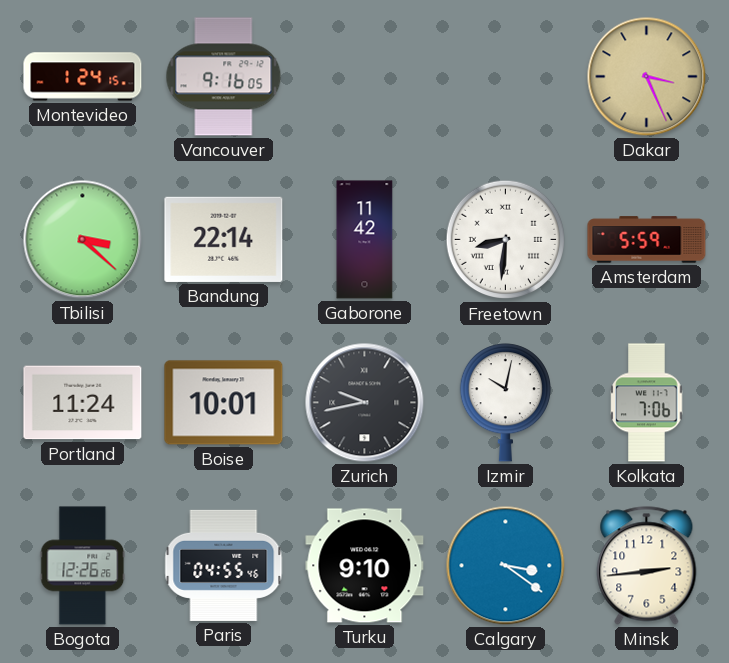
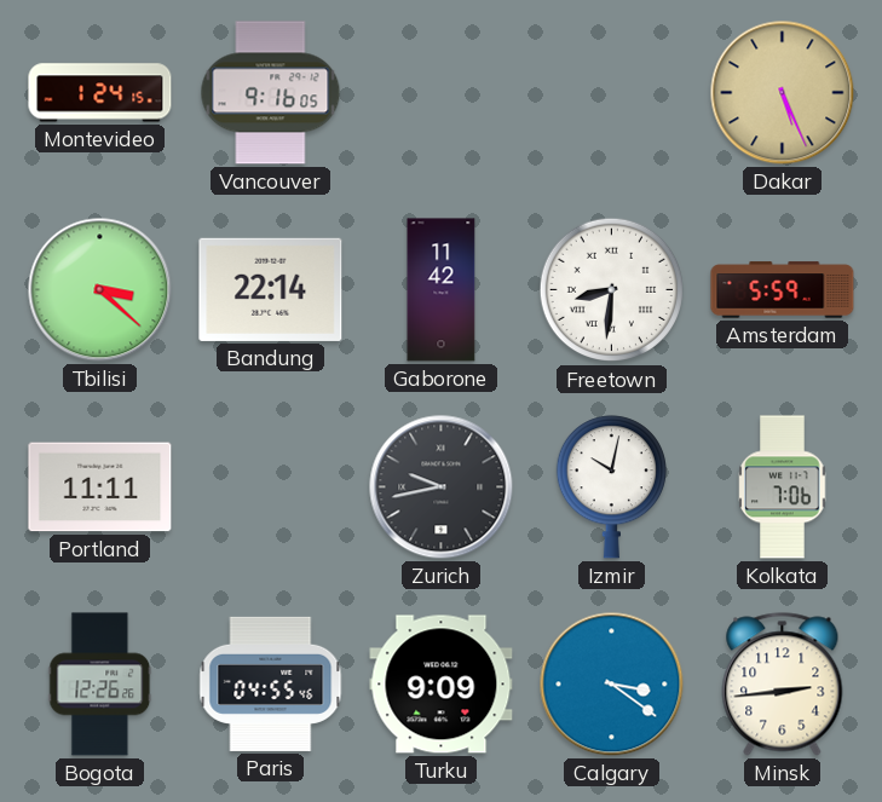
Dakar: 3:26 -> 5:26 (783, 93)
Portland: 11:24 -> 11:11 (100, 487)
Boise: 10:01 -> none (224, 403)
Turku: 9:10 -> 9:09 (442, 685)
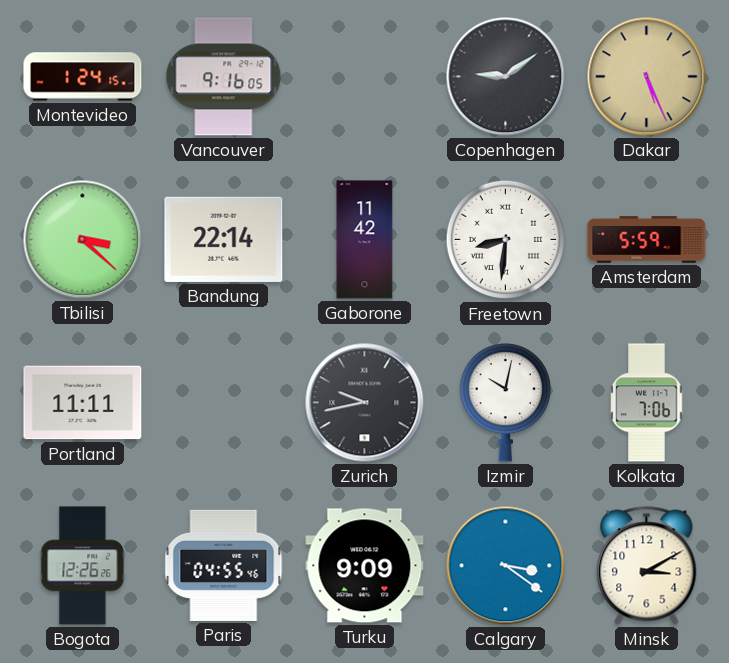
Copenhagen: none -> 9:09 (506, 77)
Minsk: 2:44 -> 3:10 (647, 566)
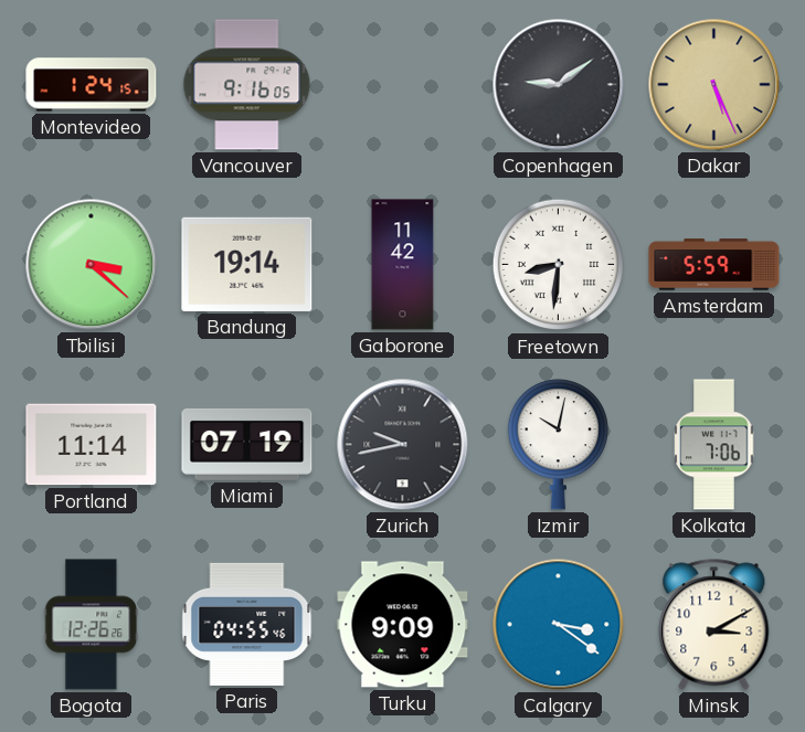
Bandung: 22:14 -> 19:14 (247, 264)
Portland: 11:11 -> 11:14 (92, 445)
Miami: none -> 07:19 (247, 444)
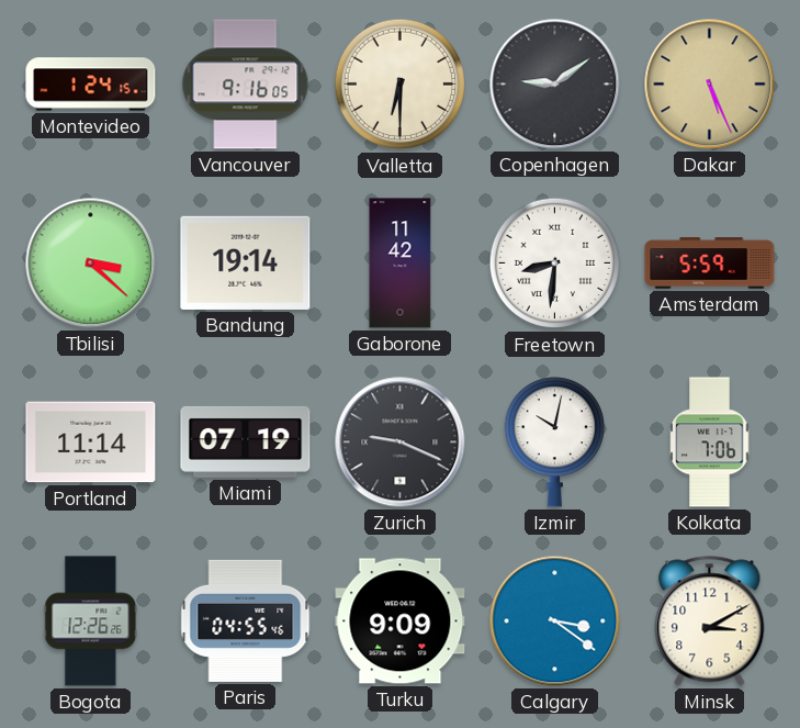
Valletta: none -> 6:30 (401, 85)
Zurich: 9:43 -> 9:19 (401, 443)
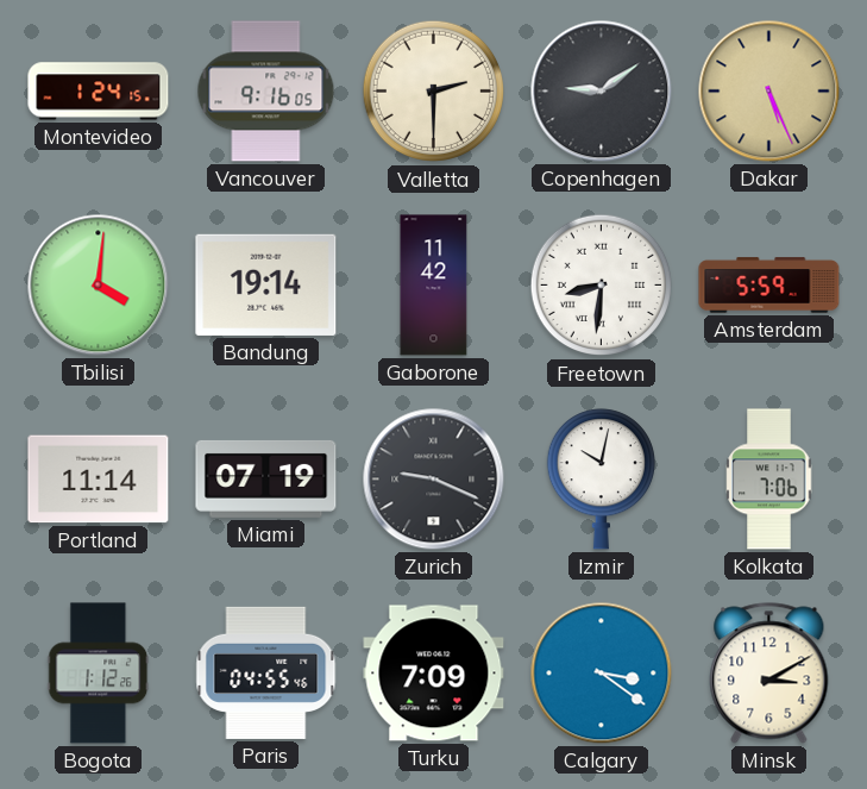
Valletta: 6:30 -> 2:30 (434, 92)
Tbilisi: 3:22 -> 4:01 (99, 286)
Bogota: 12:26 -> 1:12 (99, 674)
Turku: 9:09 -> 7:09 (434, 674)
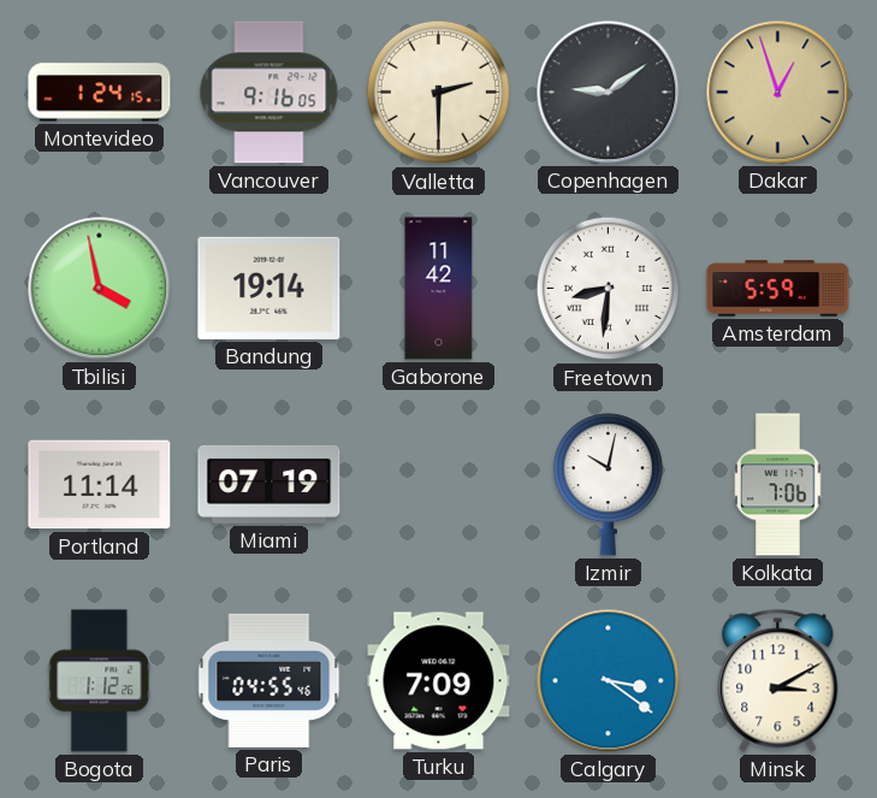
Dakar: 5:26 -> 12:57 (778, 93)
Tbilisi: 4:01 -> 3:58 (100, 289)
Zurich: 9:19 -> none (434, 480)
